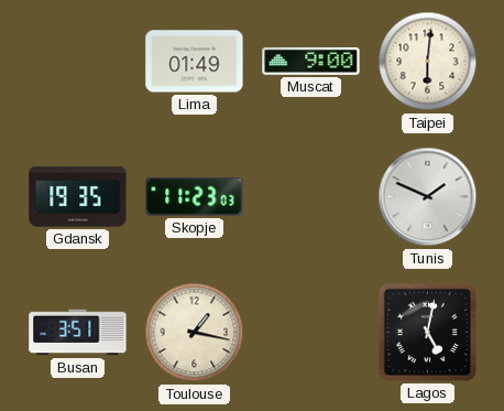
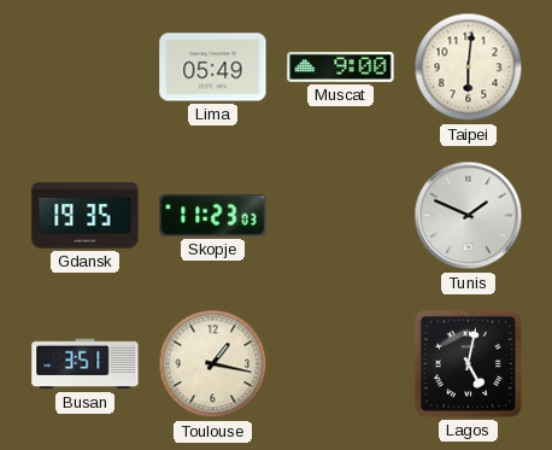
Lima: 01:49 -> 05:49 (213, 68)
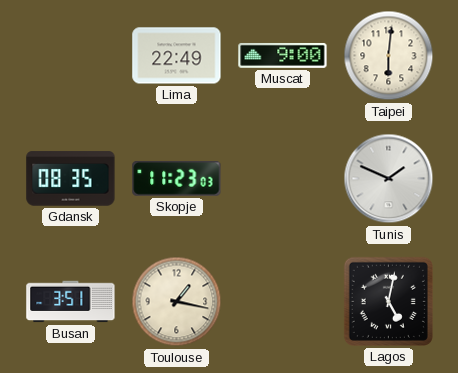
Lima: 05:49 -> 22:49 (177, 56)
Gdansk: 19:35 -> 08:35 (71, 179)
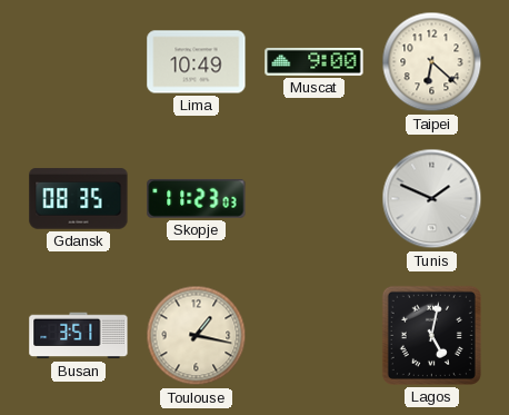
Lima: 22:49 -> 10:49 (197, 62)
Taipei: 6:01 -> 6:22 (432, 62)
